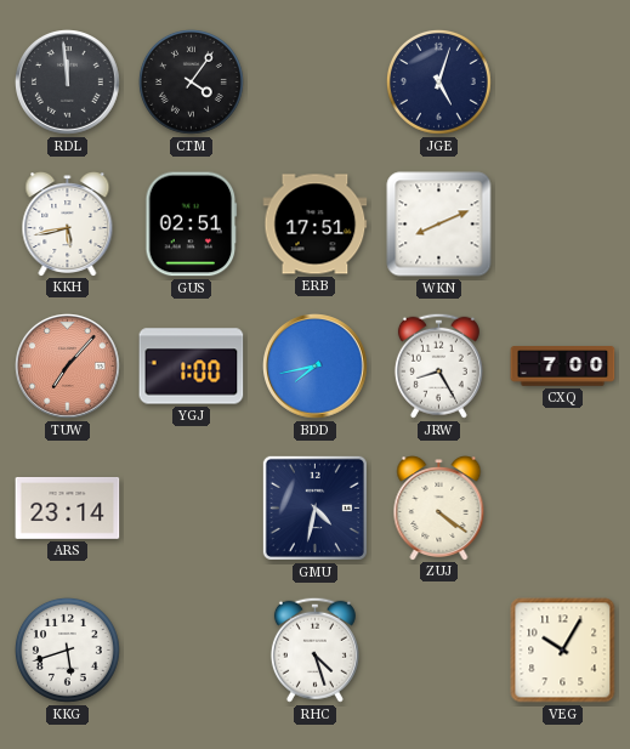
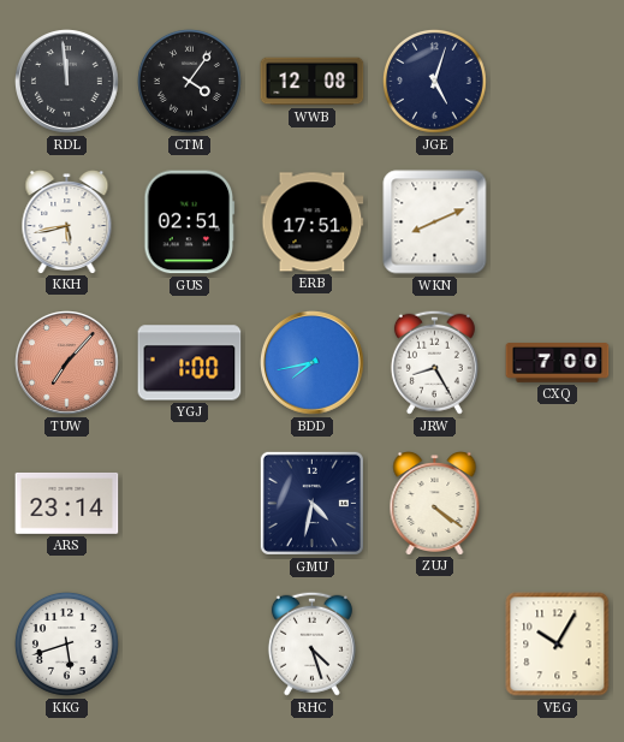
WWB: none -> 12:08 (313, 82)
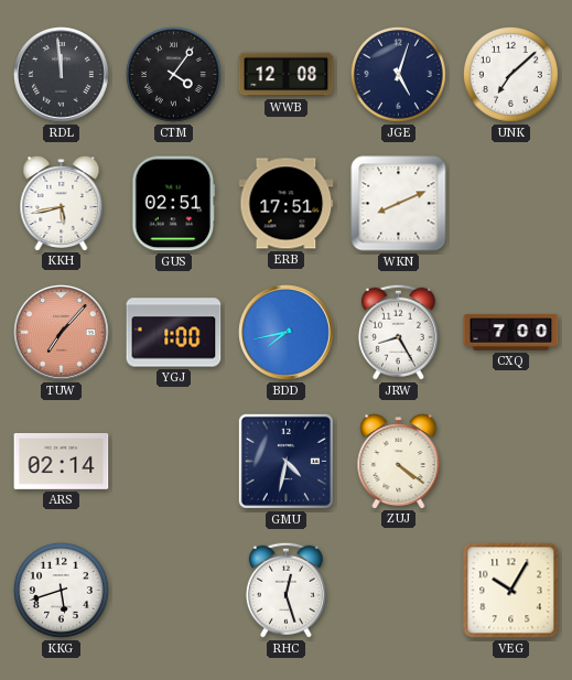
UNK: none -> 7:08 (510, 74)
ARS: 23:14 -> 02:14 (62, 462)
RHC: 4:27 -> 12:27 (285, 590)
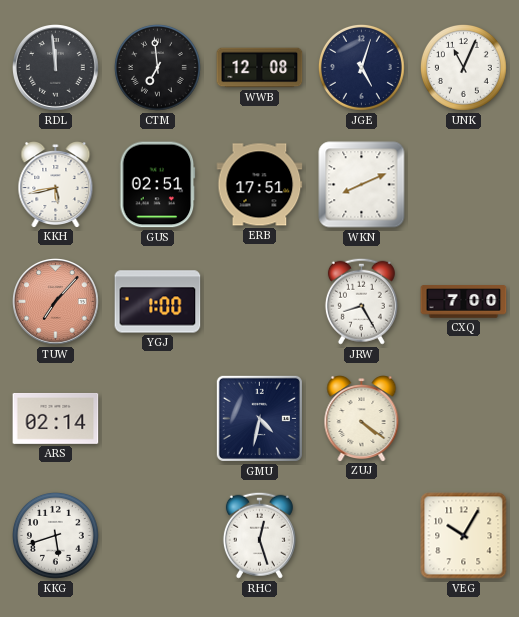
CTM: 4:06 -> 6:59 (157, 67)
UNK: 7:08 -> 11:04 (463, 67)
BDD: 7:43 -> none (287, 333)
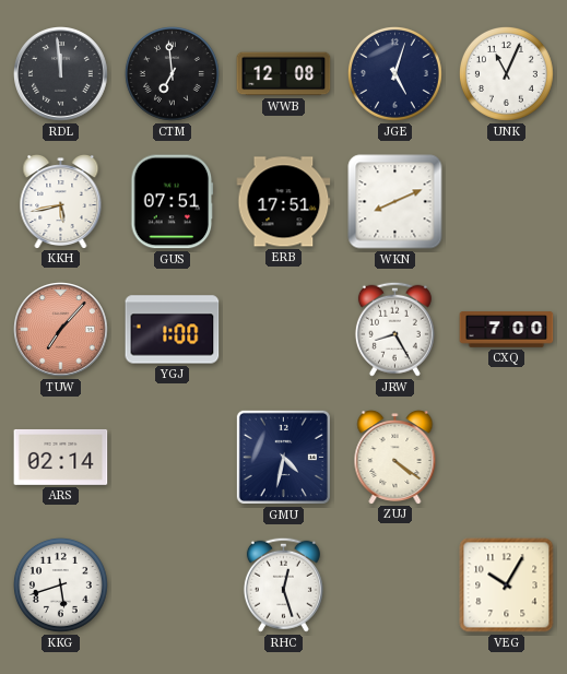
GUS: 02:51 -> 07:51 (173, 202)
